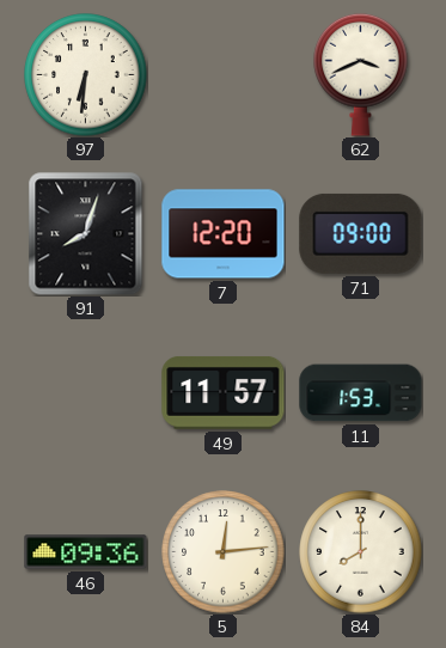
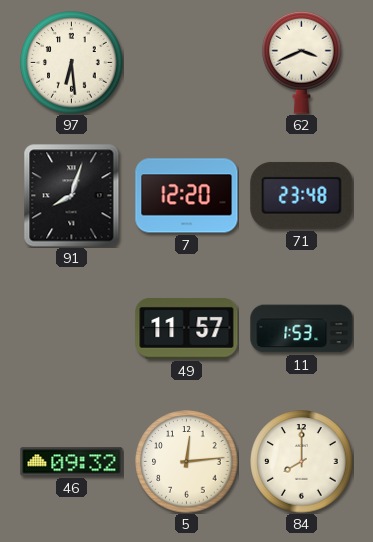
97: 6:31 -> 6:29 (72, 63)
71: 09:00 -> 23:48 (302, 195)
46: 09:36 -> 09:32 (72, 462)
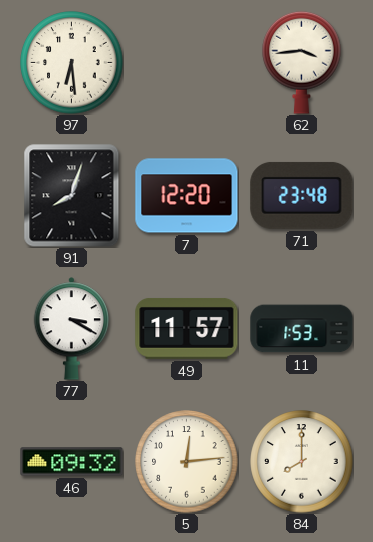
62: 3:41 -> 3:44 (302, 62)
77: none -> 3:20 (72, 329)
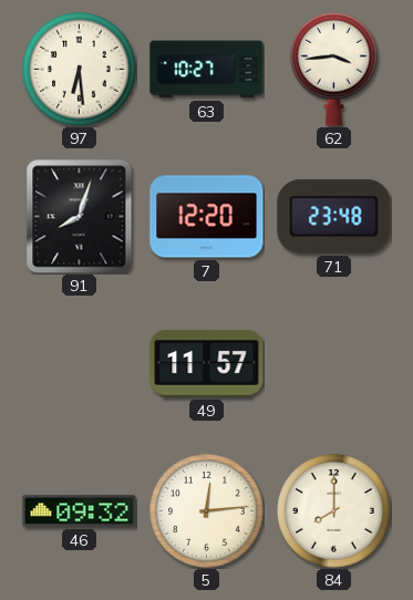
63: none -> 10:27 (207, 70)
77: 3:20 -> none (72, 329)
11: 1:53 -> none (302, 329)
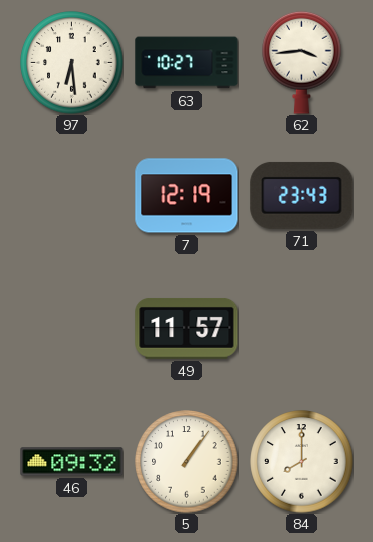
91: 8:03 -> none (80, 217)
7: 12:20 -> 12:19 (187, 196)
71: 23:48 -> 23:43 (302, 195)
5: 12:14 -> 1:06 (187, 462)
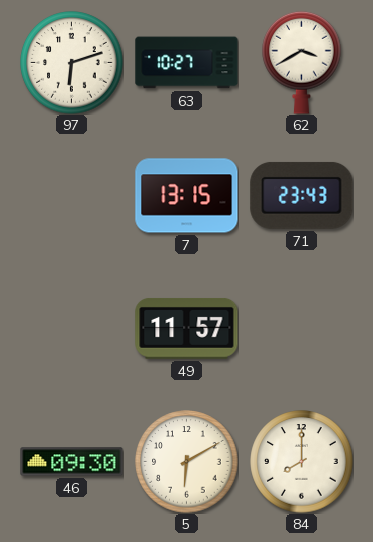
97: 6:29 -> 6:12 (72, 63)
62: 3:44 -> 3:40 (302, 62)
7: 12:19 -> 13:15 (187, 196)
46: 09:32 -> 09:30 (72, 462)
5: 1:06 -> 6:10 (187, 462)
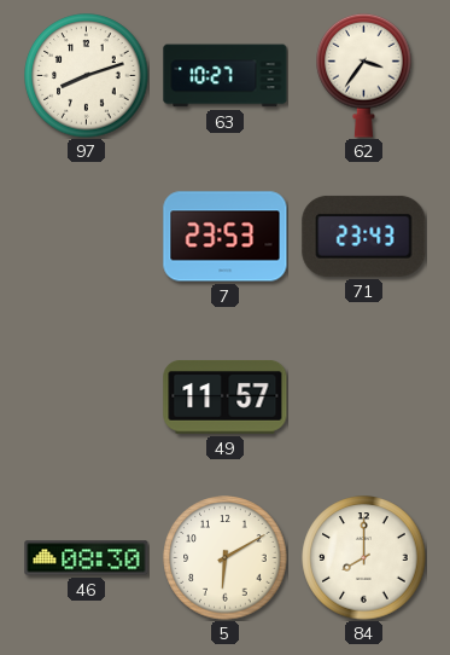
97: 6:12 -> 8:12 (87, 76)
62: 3:40 -> 3:36 (364, 75)
7: 13:15 -> 23:53 (226, 237)
46: 09:30 -> 08:30 (87, 558)
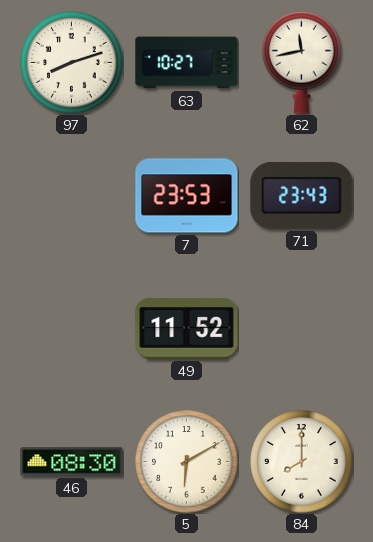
62: 3:36 -> 11:43 (302, 62)
49: 11:57 -> 11:52 (187, 328)
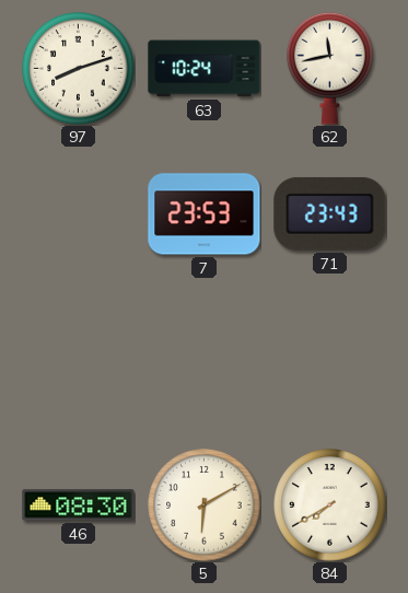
63: 10:27 -> 10:24 (205, 69)
49: 11:52 -> none (187, 328)
84: 8:00 -> 7:40 (330, 505)
